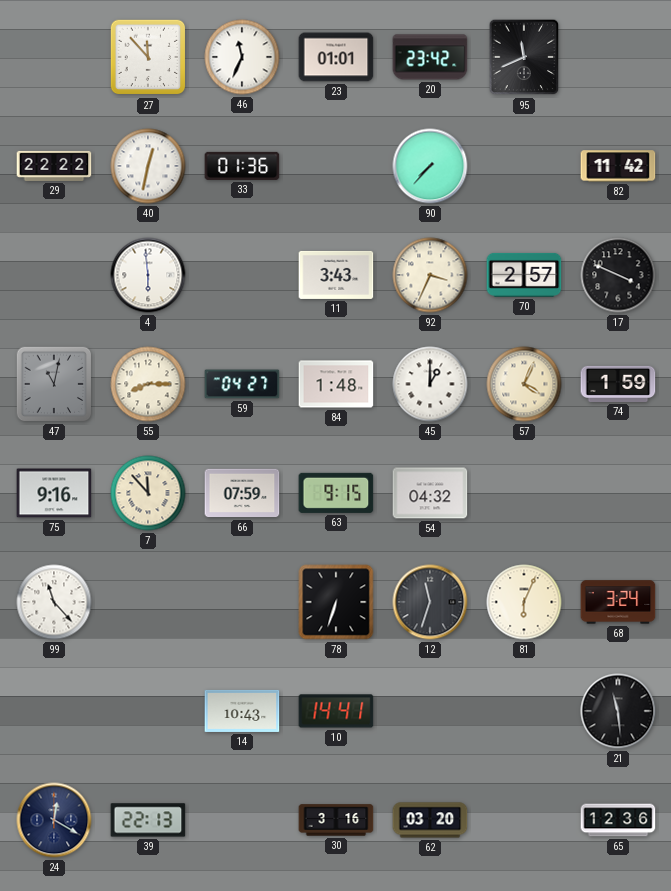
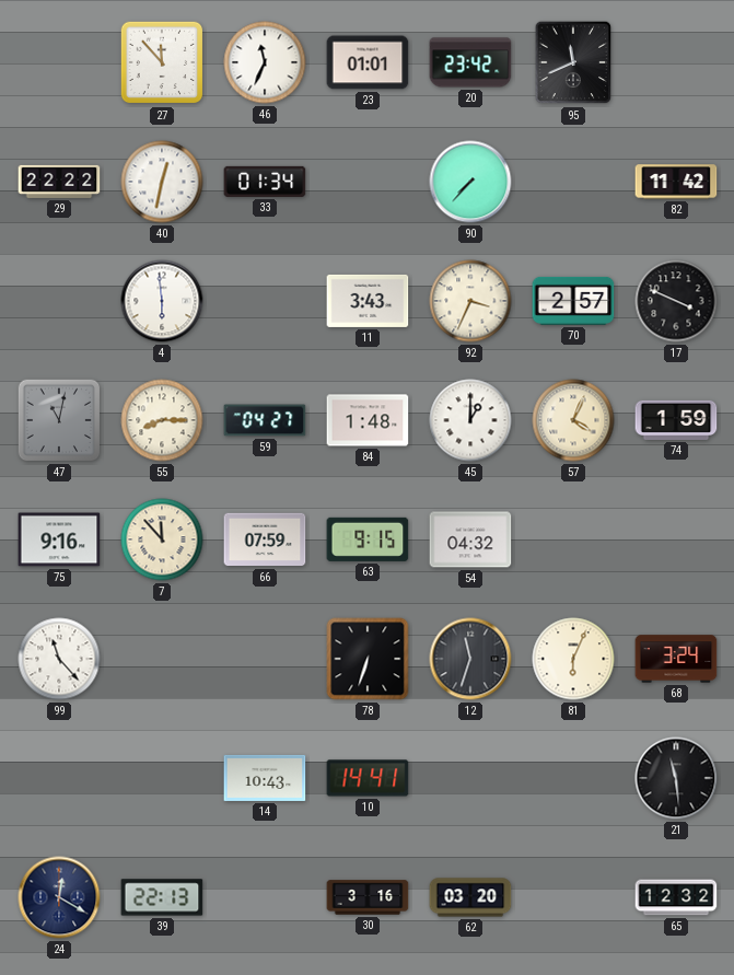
33: 01:36 -> 01:34 (265, 182)
65: 12:36 -> 12:32 (676, 897)
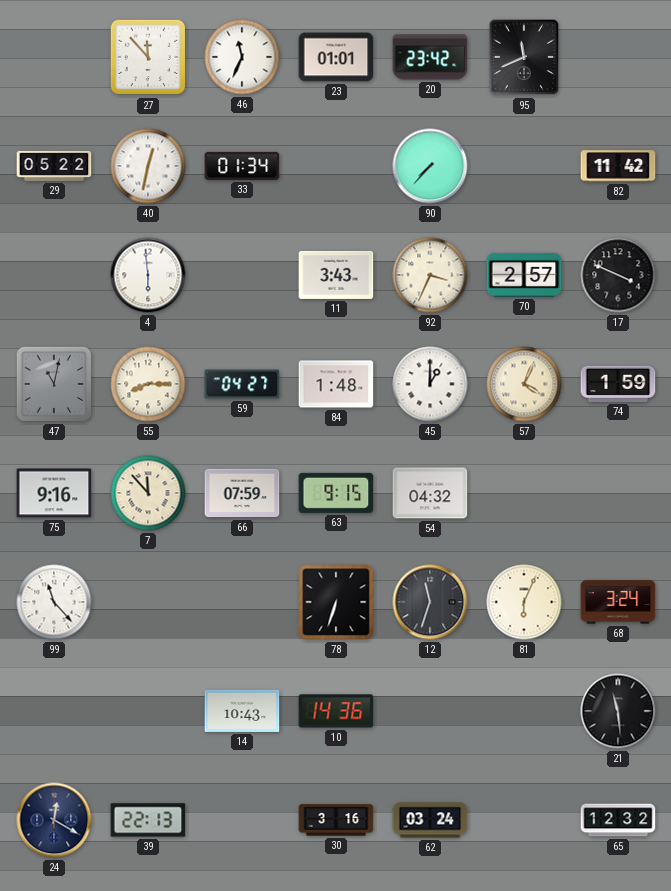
29: 22:22 -> 05:22 (54, 166)
10: 14:41 -> 14:36 (336, 711)
62: 03:20 -> 03:24 (430, 820)
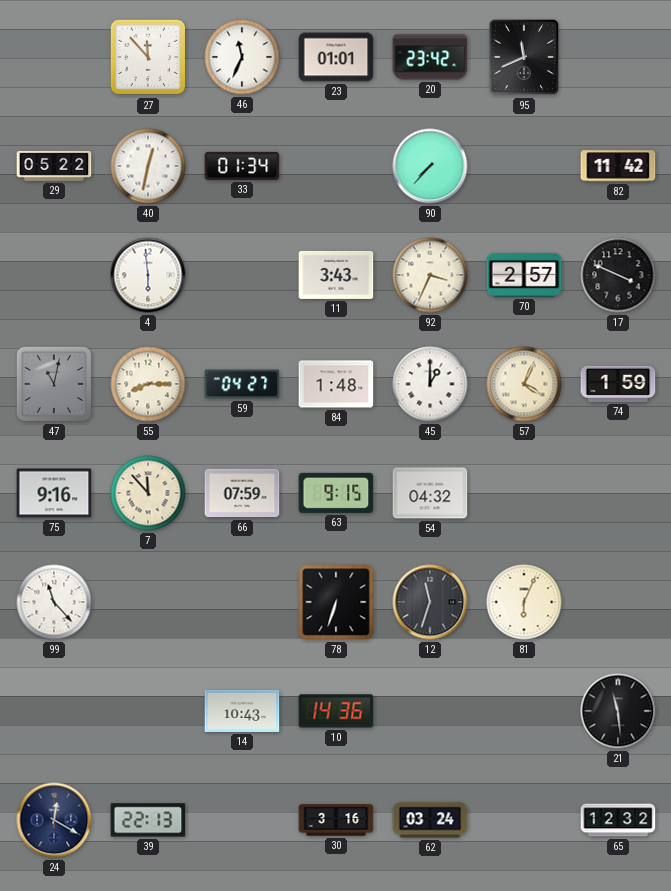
68: 3:24 -> none (618, 602)
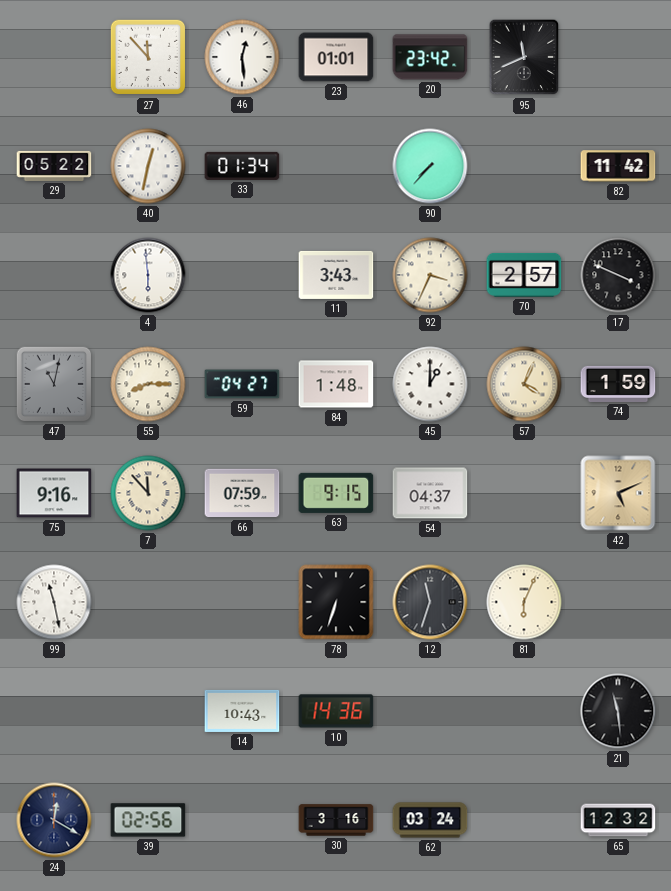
46: 11:34 -> 12:29 (242, 57)
54: 04:32 -> 04:37 (430, 493)
42: none -> 5:11 (618, 493)
99: 11:23 -> 11:28 (54, 602)
39: 22:13 -> 02:56 (148, 820)
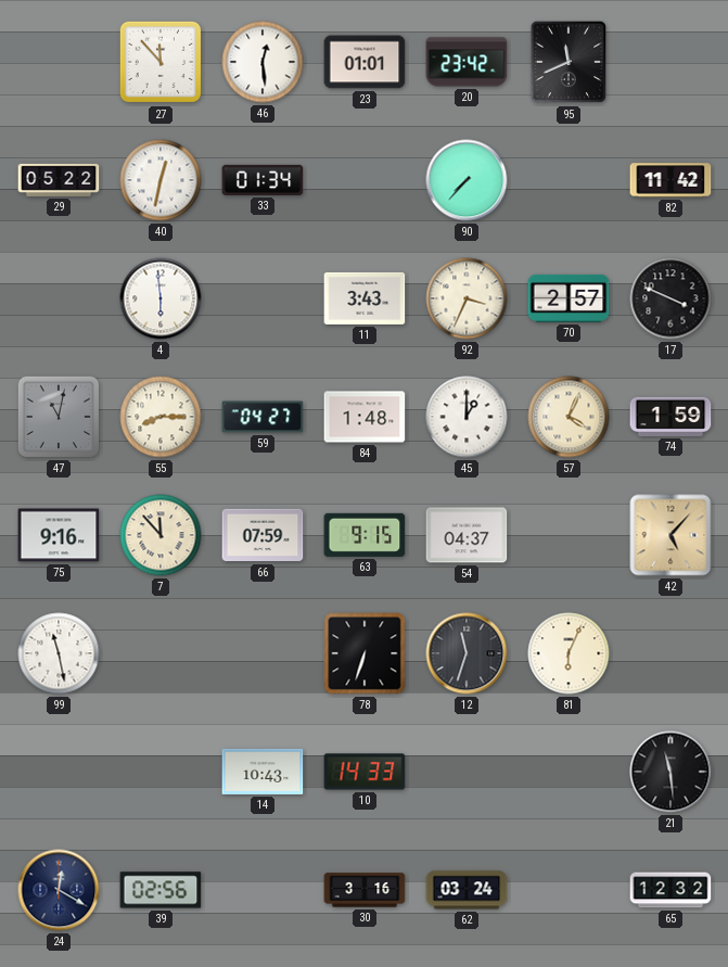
42: 5:11 -> 5:07 (670, 535)
10: 14:36 -> 14:33 (365, 772)
